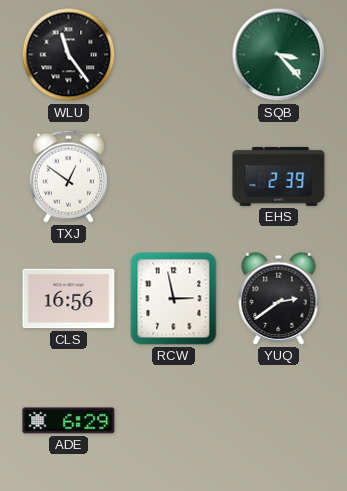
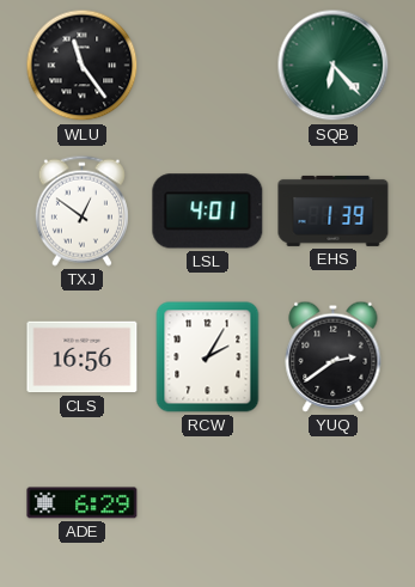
SQB: 3:23 -> 6:23 (334, 66)
LSL: none -> 4:01 (208, 212)
EHS: 2:39 -> 1:39 (334, 210)
RCW: 2:58 -> 2:05 (208, 357)
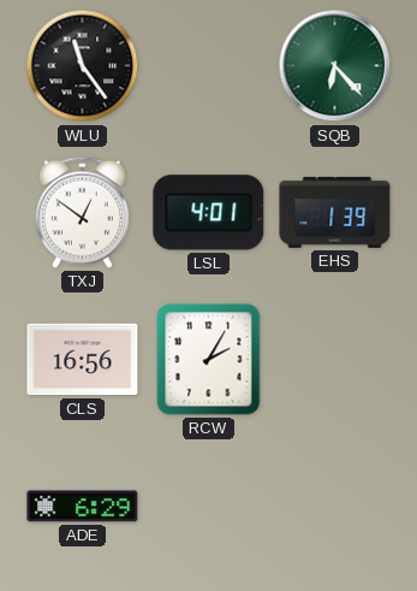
YUQ: 2:39 -> none (334, 356)
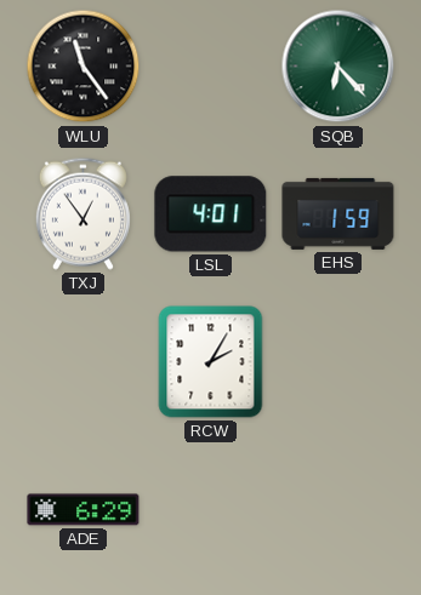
TXJ: 12:51 -> 12:54 (83, 213)
EHS: 1:39 -> 1:59 (338, 213)
CLS: 16:56 -> none (83, 360)
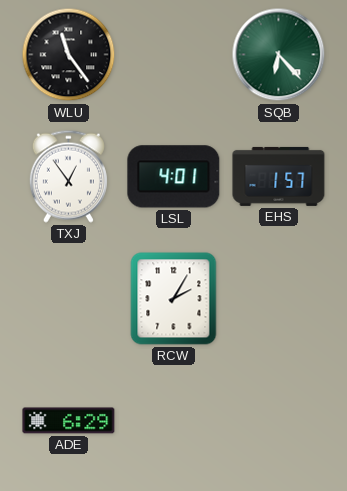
EHS: 1:59 -> 1:57 (279, 176)
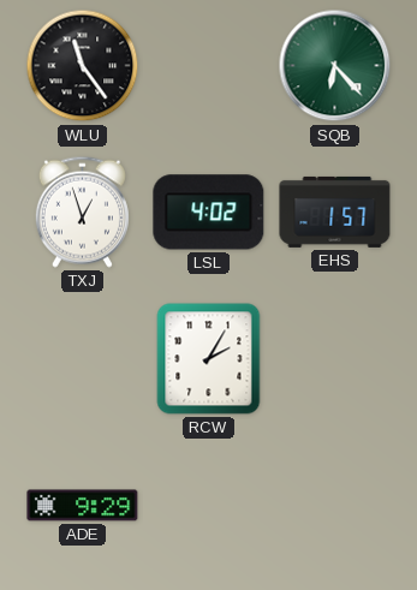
TXJ: 12:54 -> 12:57 (82, 211)
LSL: 4:01 -> 4:02 (209, 213)
ADE: 6:29 -> 9:29 (83, 506)
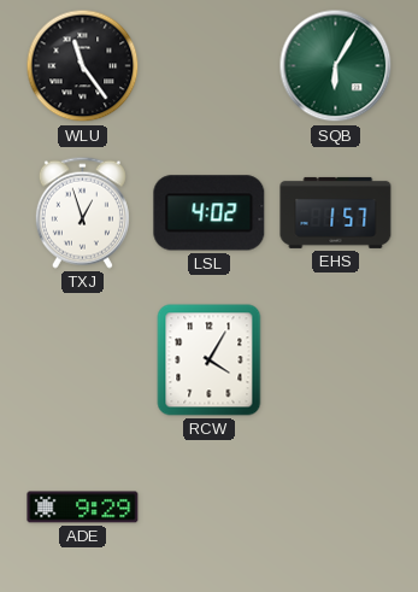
SQB: 6:23 -> 6:05 (336, 66)
RCW: 2:05 -> 4:05 (210, 361)
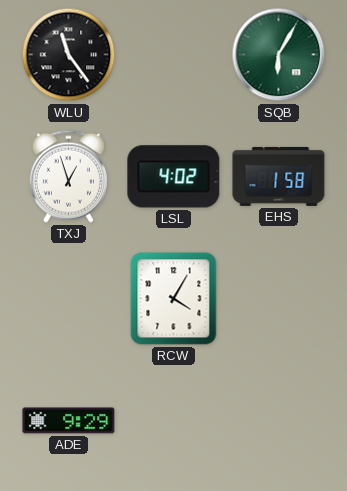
EHS: 1:57 -> 1:58 (279, 176)
